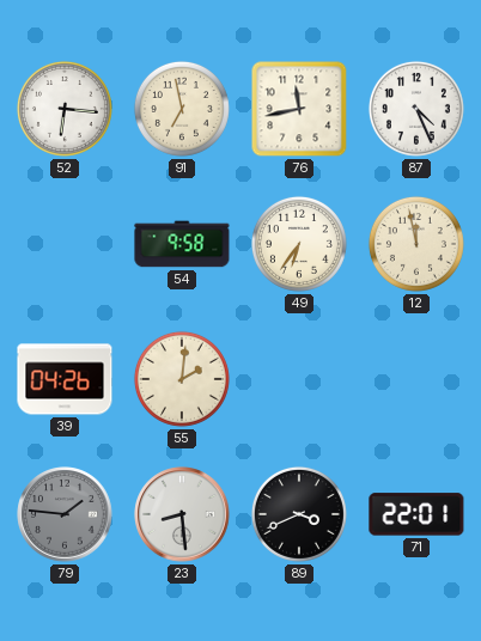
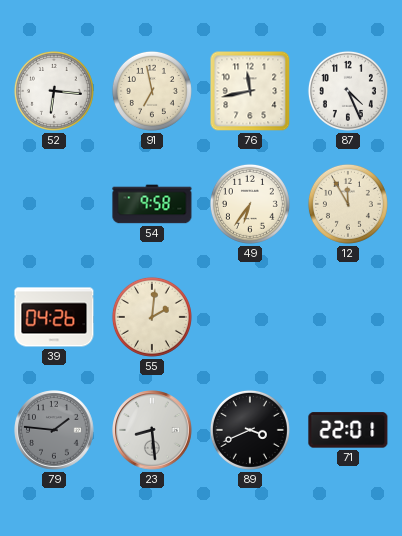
12: 11:58 -> 11:55 (348, 204)
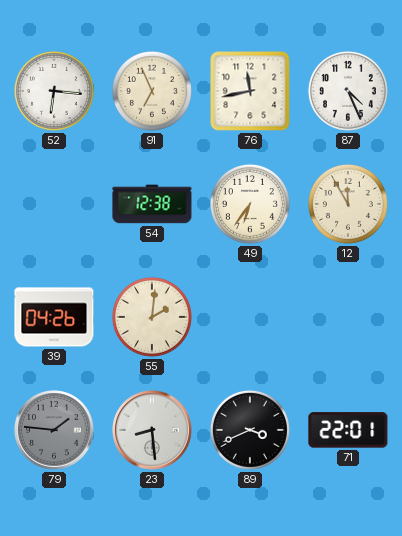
91: 6:58 -> 6:56 (152, 91)
54: 9:58 -> 12:38 (152, 204)
